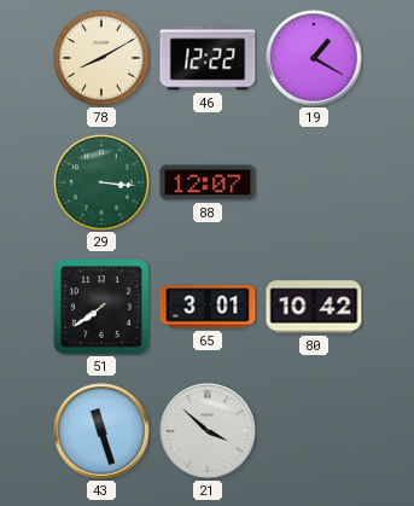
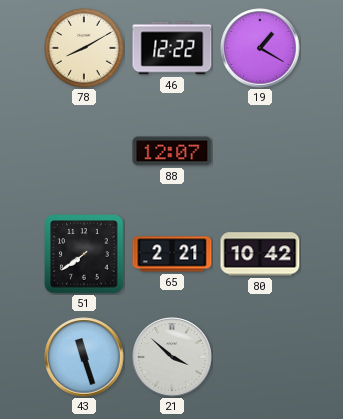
29: 3:16 -> none (101, 182)
65: 3:01 -> 2:21 (172, 254)
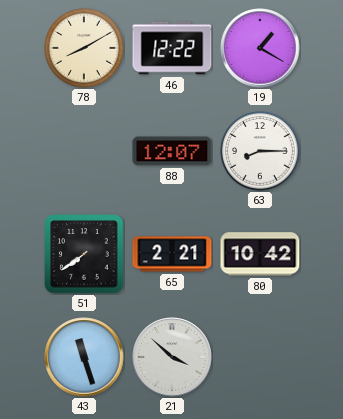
63: none -> 8:15 (260, 151)
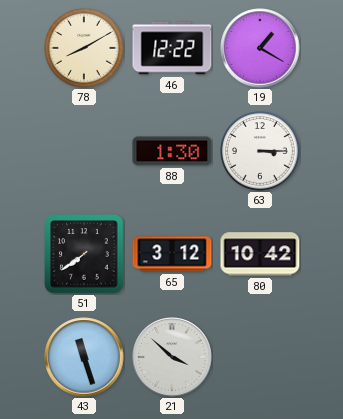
88: 12:07 -> 1:30 (172, 151)
63: 8:15 -> 3:15 (260, 151)
65: 2:21 -> 3:12 (172, 254)
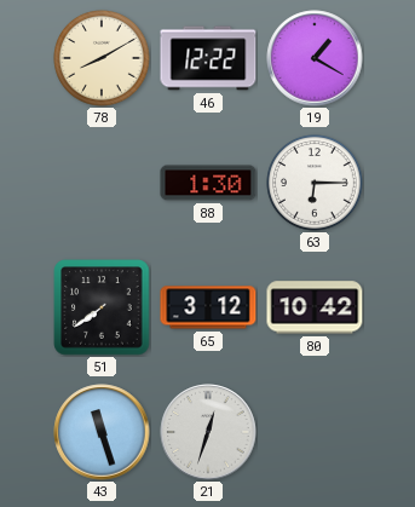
63: 3:15 -> 6:15 (315, 183)
21: 3:52 -> 12:33 (208, 432)
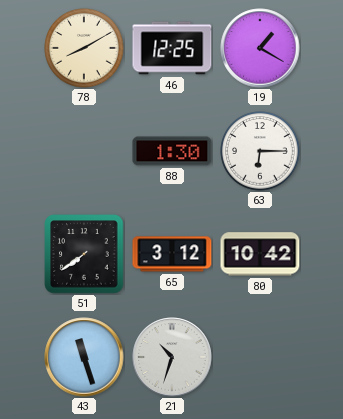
46: 12:22 -> 12:25 (172, 48)
21: 12:33 -> 10:33 (172, 357)
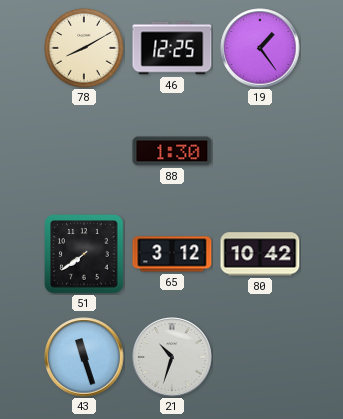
19: 1:20 -> 1:24 (260, 48)
63: 6:15 -> none (260, 151)
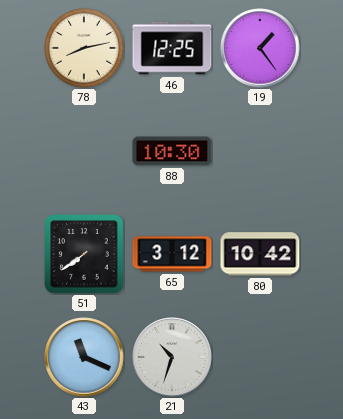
78: 8:10 -> 8:13 (84, 48)
88: 1:30 -> 10:30 (172, 151)
43: 11:27 -> 11:19 (84, 357)
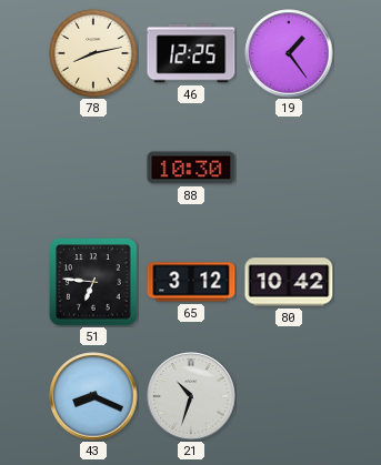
51: 7:39 -> 6:46 (93, 282)
43: 11:19 -> 8:19 (93, 396)
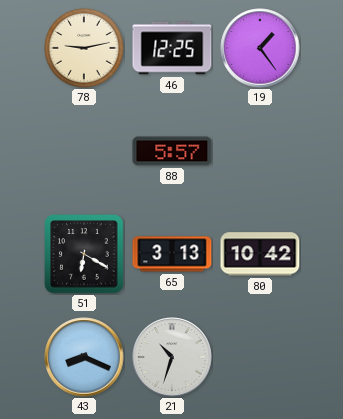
78: 8:13 -> 9:13 (84, 48)
88: 10:30 -> 5:57 (172, 151)
51: 6:46 -> 6:20 (84, 254)
65: 3:12 -> 3:13 (172, 254)
